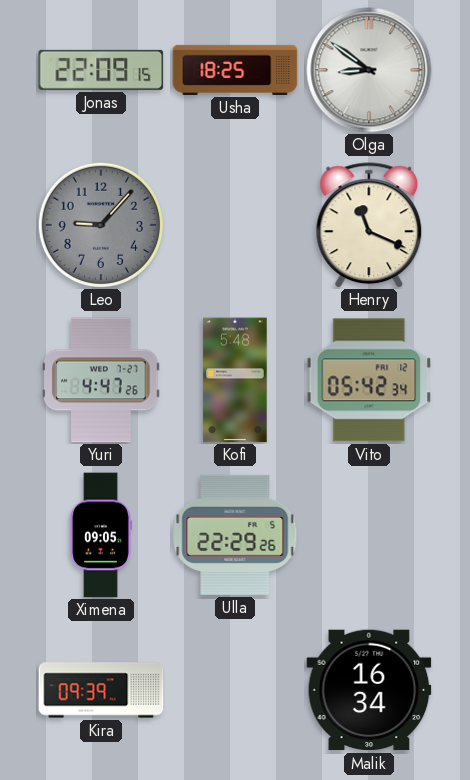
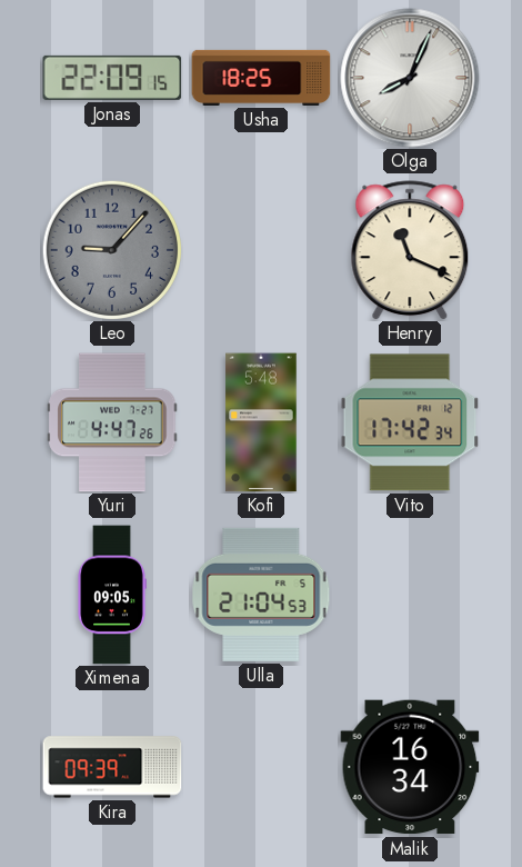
Olga: 8:51 -> 8:04 (410, 78)
Vito: 05:42 -> 17:42 (410, 422)
Ulla: 22:29 -> 21:04 (261, 595)
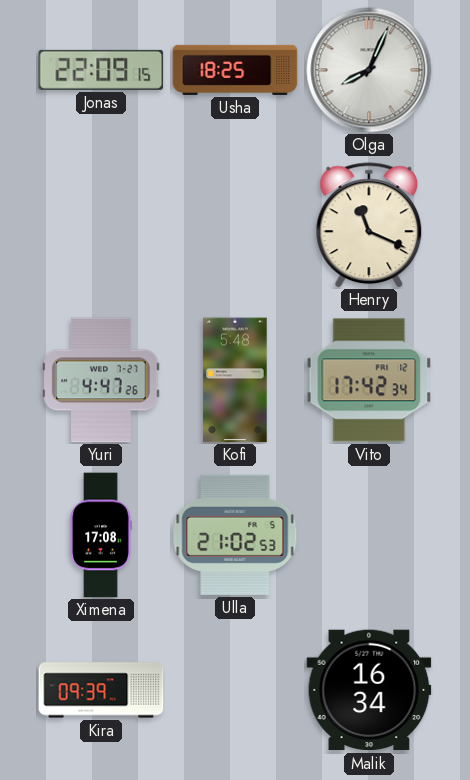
Leo: 9:07 -> none (111, 249)
Ximena: 09:05 -> 17:08 (101, 535)
Ulla: 21:04 -> 21:02 (235, 535)
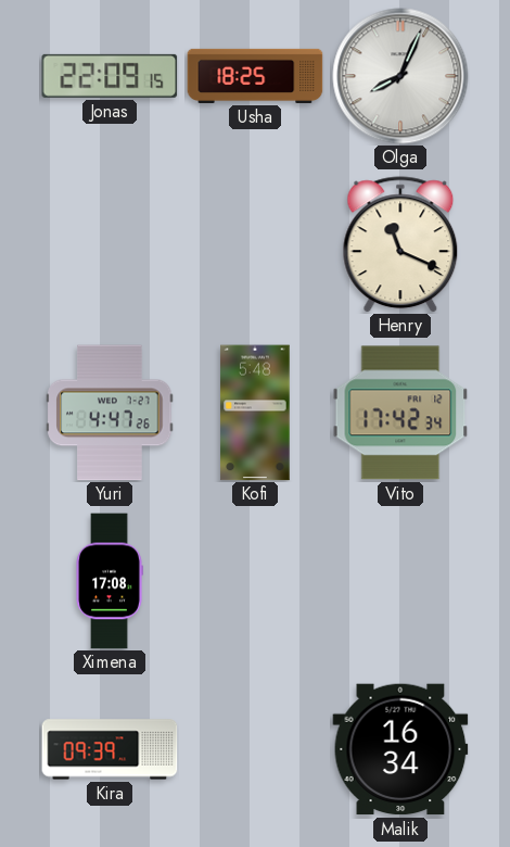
Ulla: 21:02 -> none (235, 535)
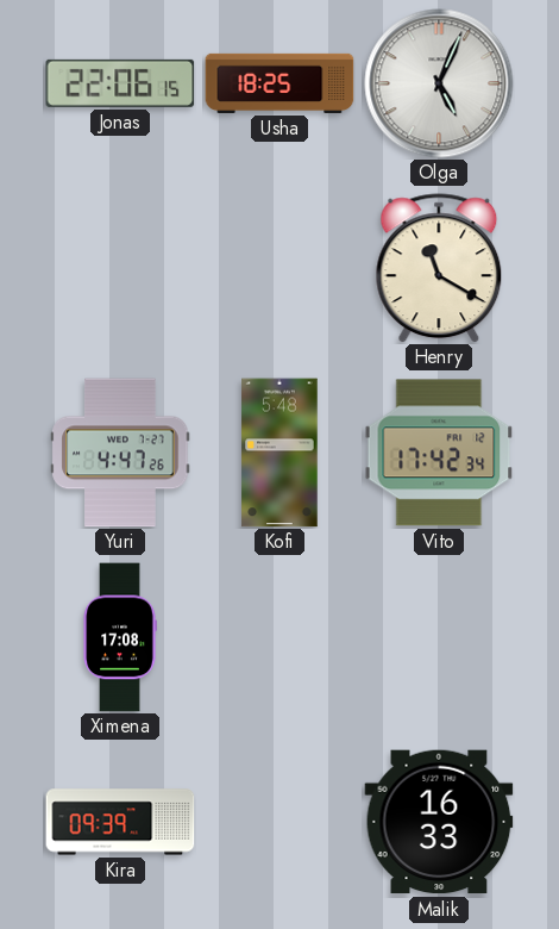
Jonas: 22:09 -> 22:06 (120, 83)
Olga: 8:04 -> 5:04 (439, 83)
Henry: 11:19 -> 11:20 (439, 268)
Malik: 16:34 -> 16:33 (439, 822)
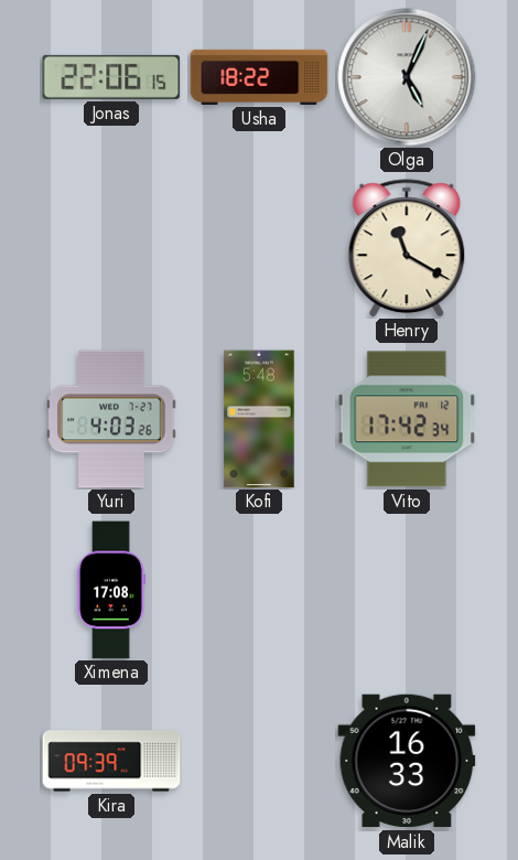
Usha: 18:25 -> 18:22 (259, 77)
Yuri: 4:47 -> 4:03 (111, 419)
